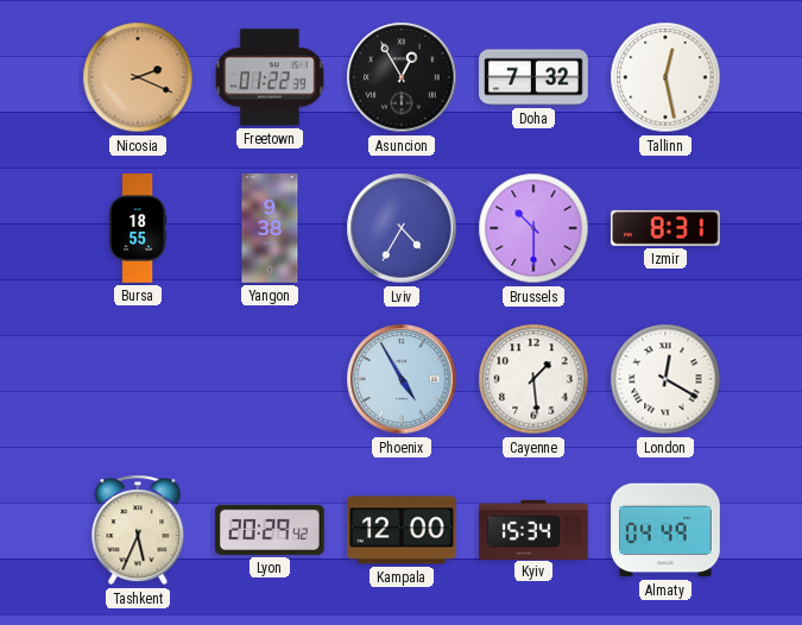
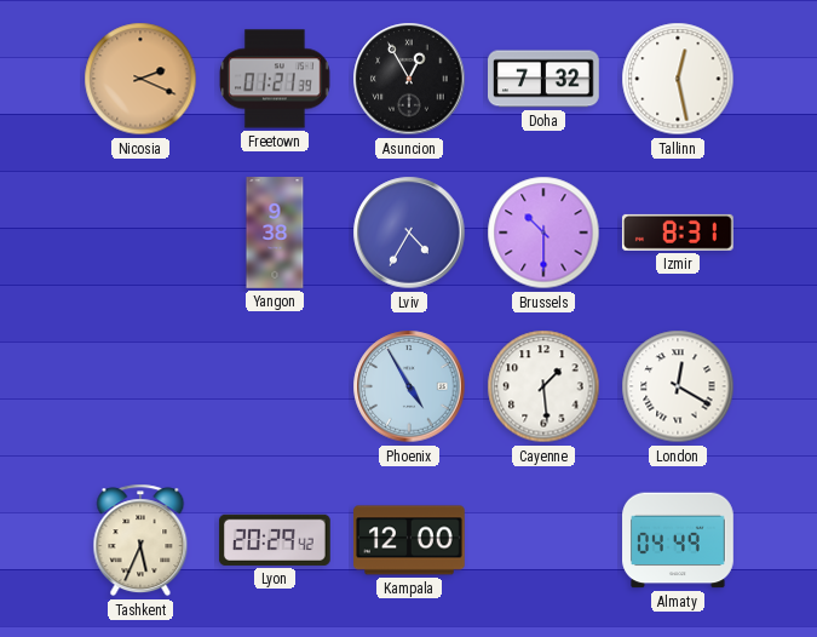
Freetown: 01:22 -> 01:21 (276, 79)
Bursa: 18:55 -> none (138, 228)
Kyiv: 15:34 -> none (533, 529)
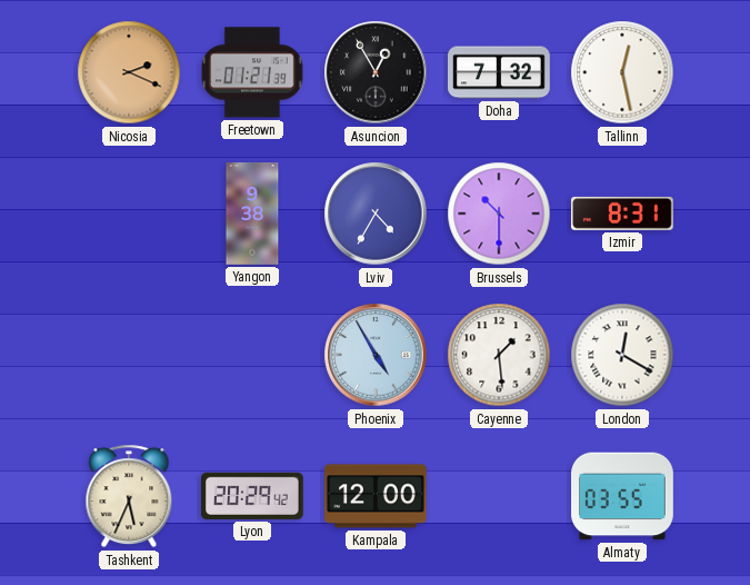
Almaty: 04:49 -> 03:55 (622, 496)
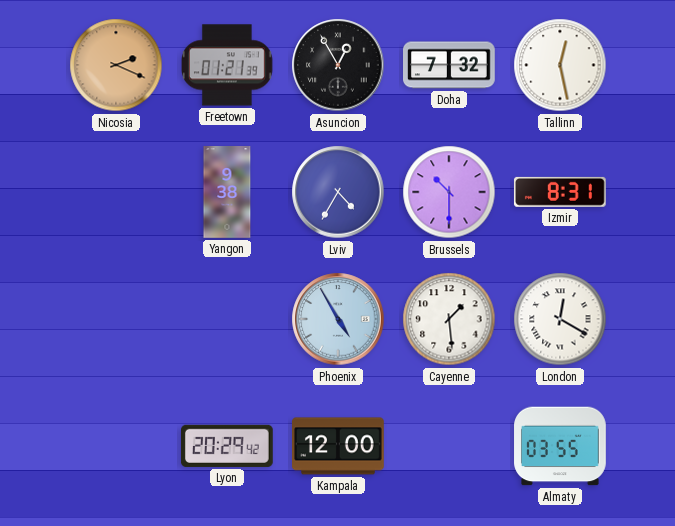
Tashkent: 5:34 -> none (129, 496)
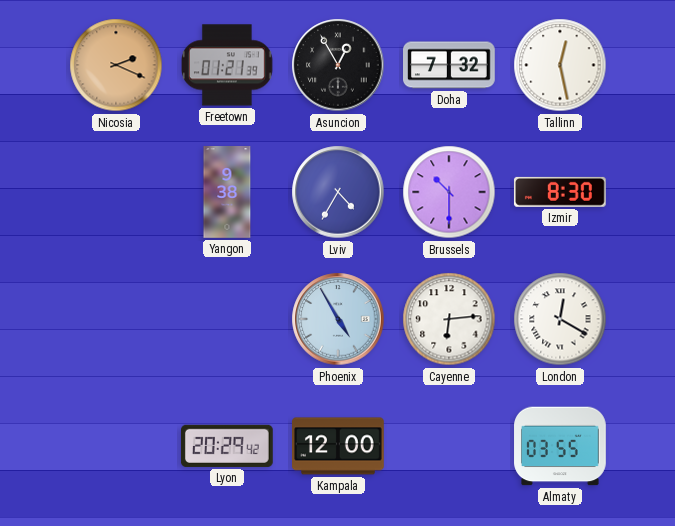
Izmir: 8:31 -> 8:30 (560, 192)
Cayenne: 1:29 -> 6:14 (449, 319)
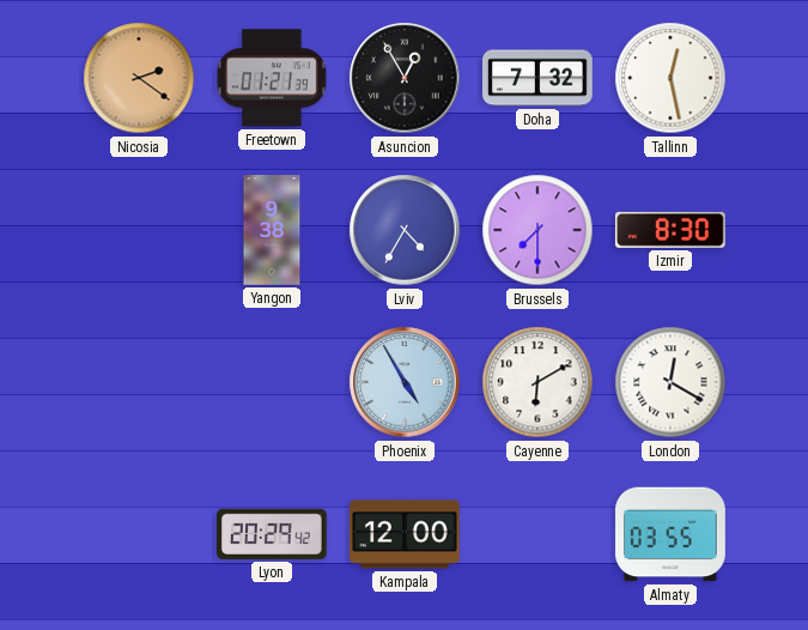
Nicosia: 2:19 -> 2:21 (139, 78)
Brussels: 10:30 -> 7:30 (537, 230)
Cayenne: 6:14 -> 6:10 (537, 382)
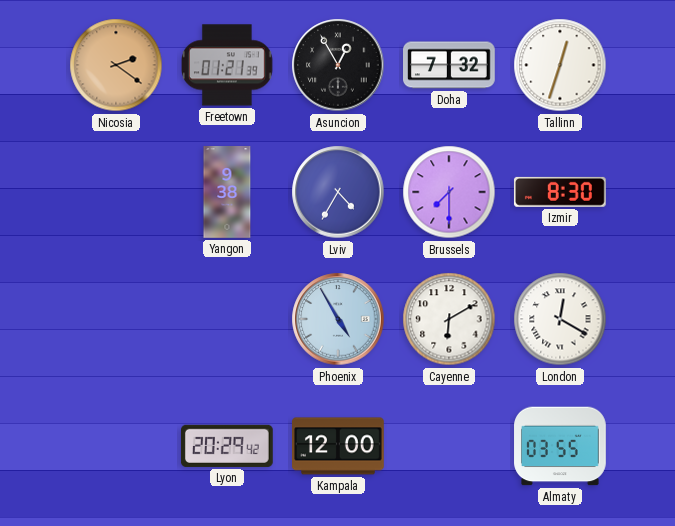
Tallinn: 12:28 -> 12:33 (560, 65)
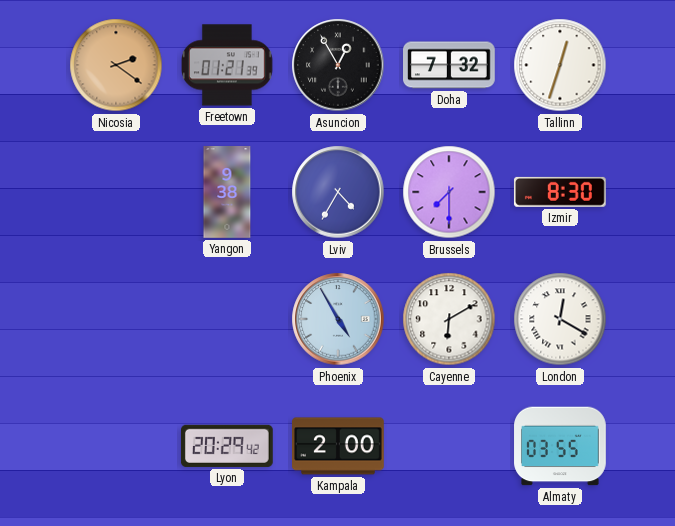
Kampala: 12:00 -> 2:00 (339, 446)
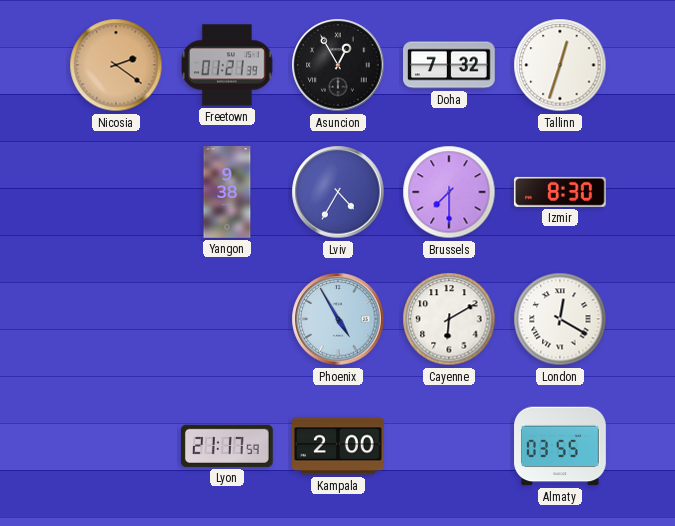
Lyon: 20:29 -> 21:17 (227, 446)
